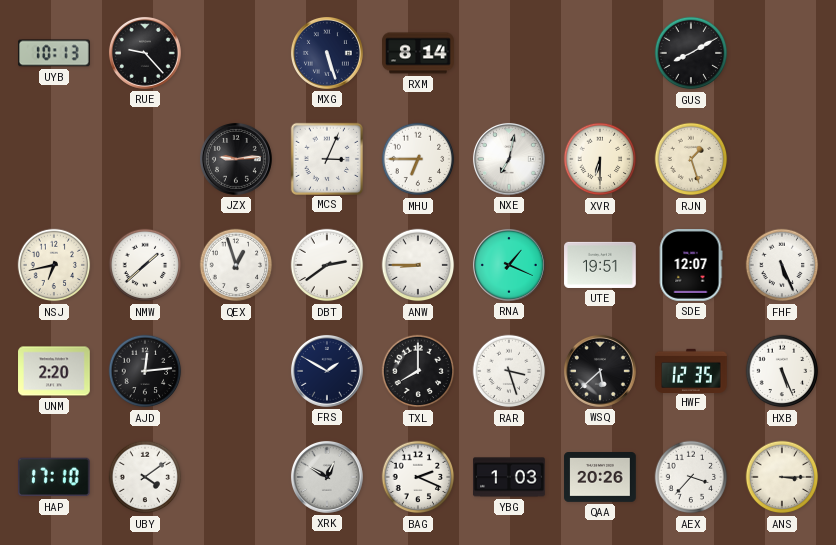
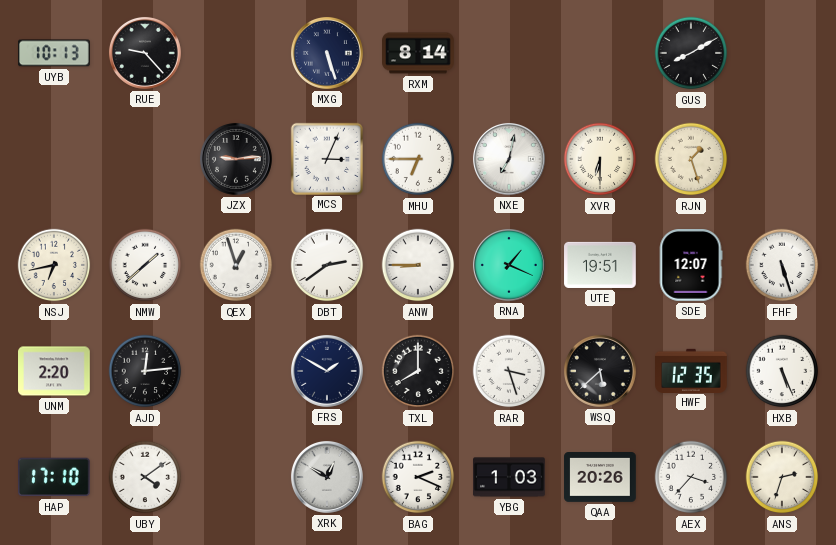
FHF: 5:26 -> 5:27 (782, 265)
ANS: 3:15 -> 2:33 (782, 477)
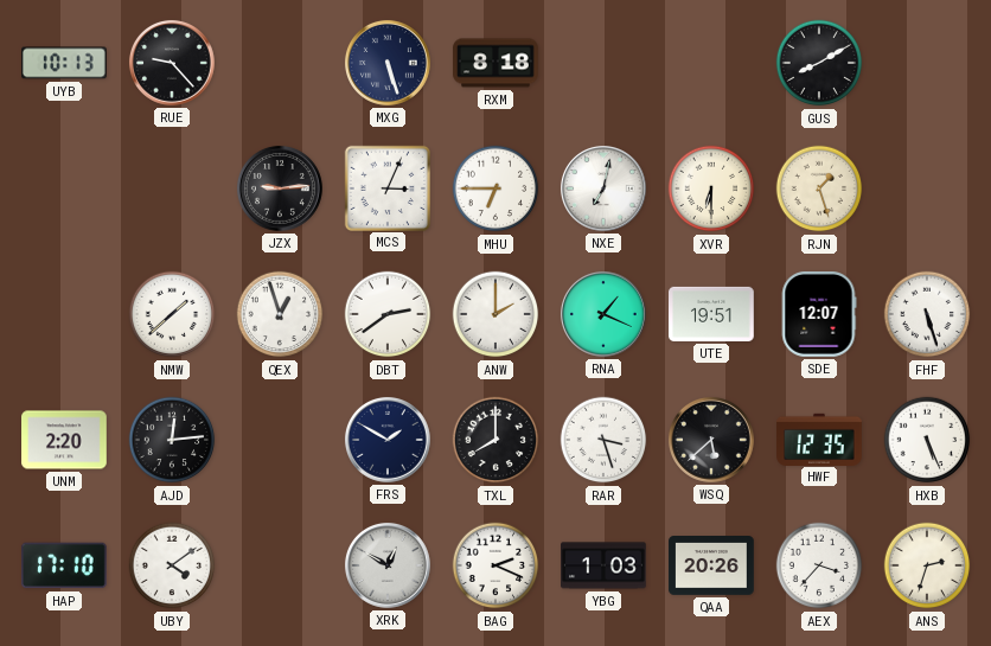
RXM: 8:14 -> 8:18 (495, 63)
NSJ: 6:43 -> none (54, 265)
ANW: 8:45 -> 2:00 (495, 314)
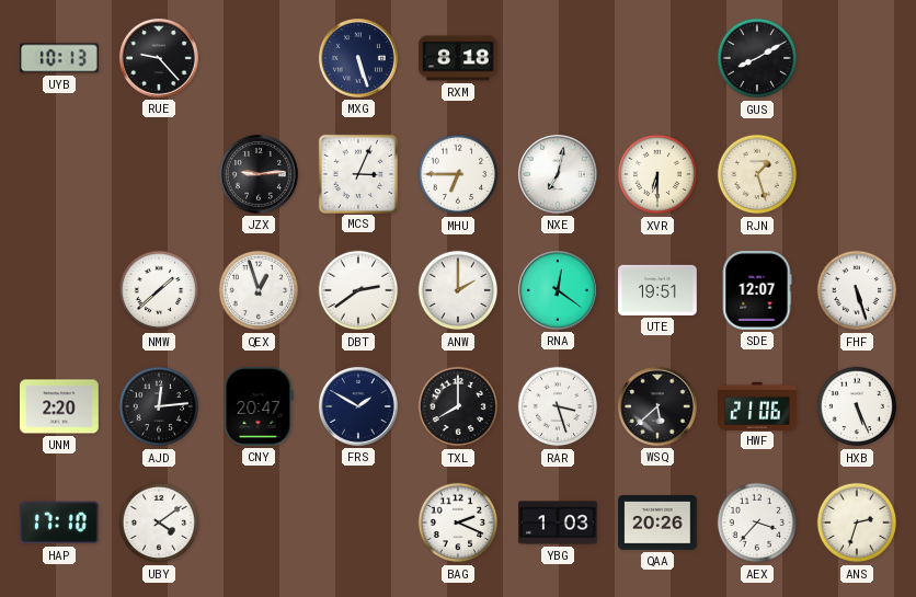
RNA: 1:19 -> 12:21 (558, 290)
CNY: none -> 20:47 (259, 407)
HWF: 12:35 -> 21:06 (757, 405)
XRK: 12:50 -> none (388, 565)
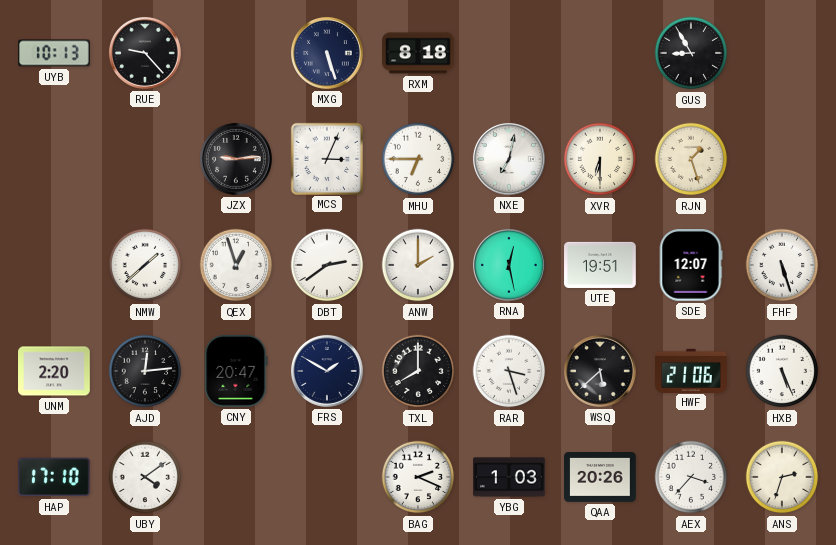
GUS: 8:10 -> 8:55 (691, 53)
RNA: 12:21 -> 12:28 (509, 265)
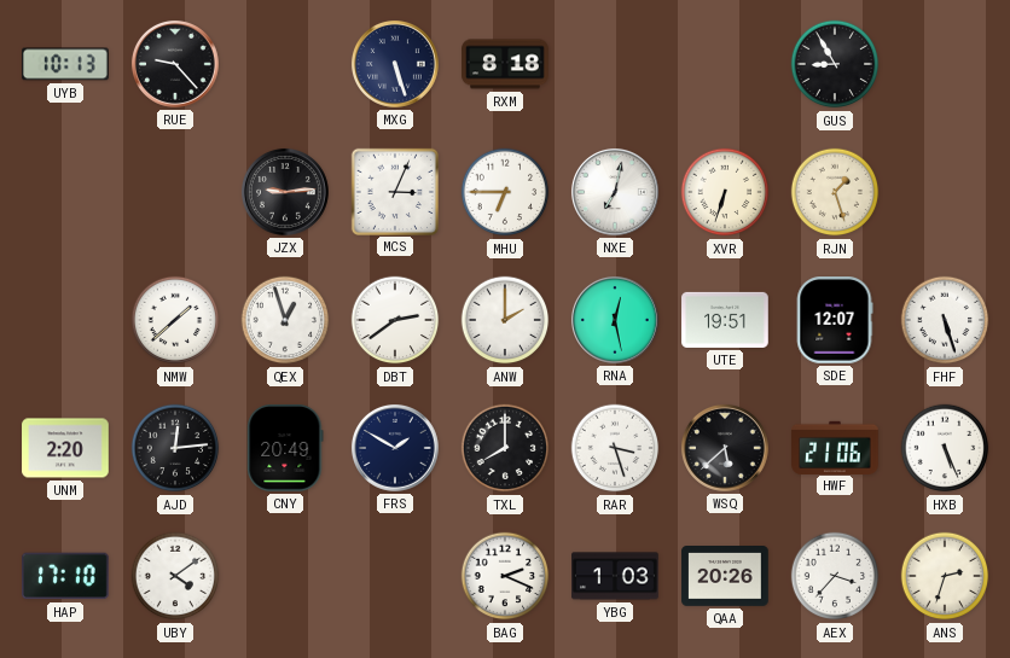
XVR: 6:30 -> 6:33 (725, 192)
CNY: 20:47 -> 20:49 (285, 449)
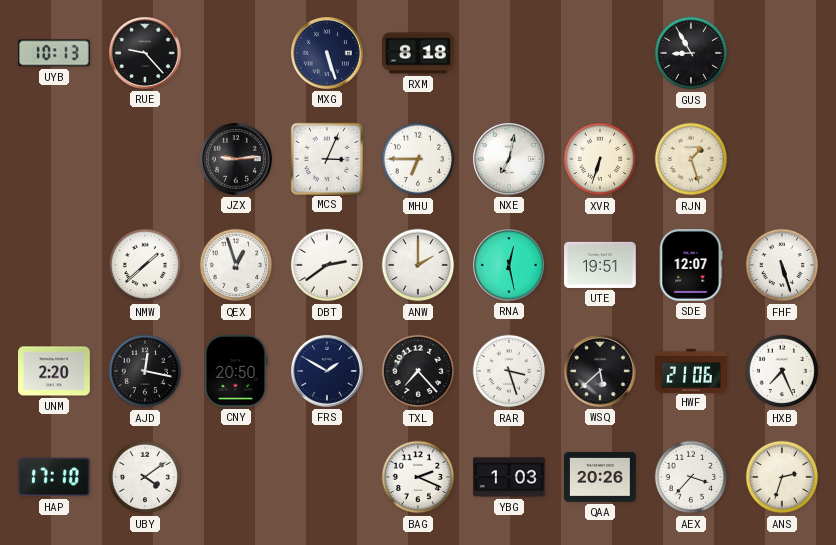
AJD: 12:14 -> 12:17 (145, 371)
CNY: 20:49 -> 20:50 (236, 372)
TXL: 8:00 -> 7:23 (418, 371)
HXB: 5:26 -> 7:26 (782, 371)
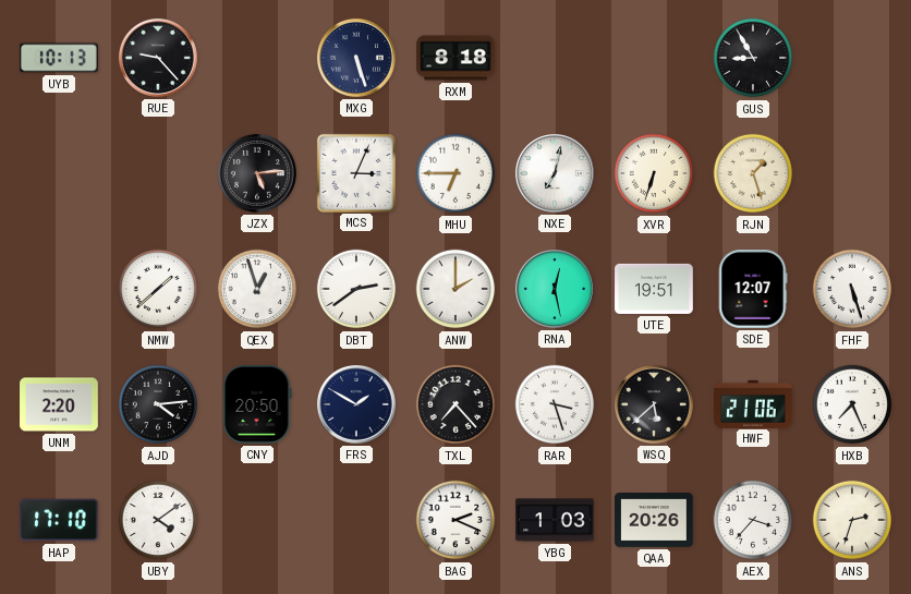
JZX: 9:14 -> 5:14 (257, 173)
AJD: 12:17 -> 4:14 (158, 404)
